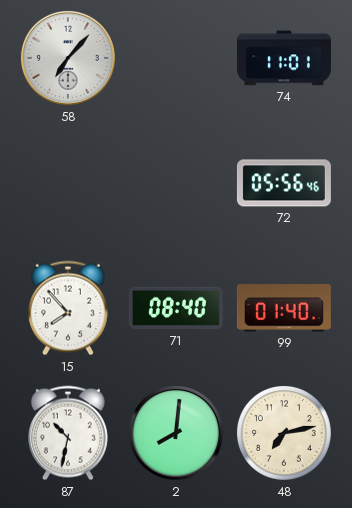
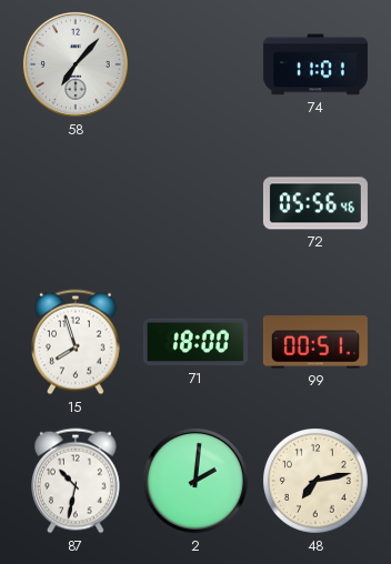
15: 7:53 -> 7:57 (77, 342)
71: 08:40 -> 18:00 (195, 342)
99: 01:40 -> 00:51 (315, 342)
2: 8:01 -> 2:01 (195, 481)
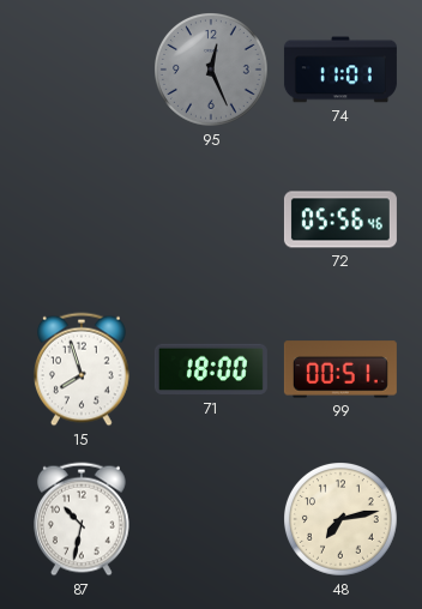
58: 7:07 -> none (76, 64)
95: none -> 12:26 (212, 71)
2: 2:01 -> none (195, 481)
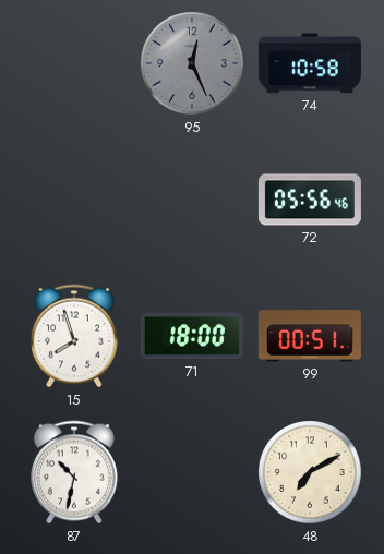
74: 11:01 -> 10:58 (310, 63)
48: 7:13 -> 7:10 (311, 473)
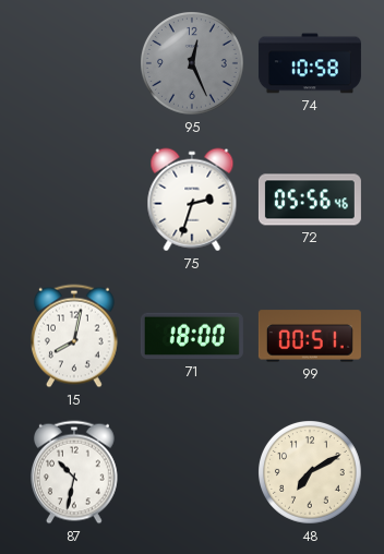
75: none -> 2:33 (192, 200)
15: 7:57 -> 8:02 (75, 336)
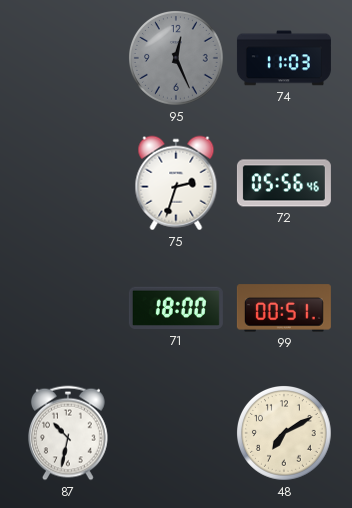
74: 10:58 -> 11:03 (284, 58)
15: 8:02 -> none (75, 336)
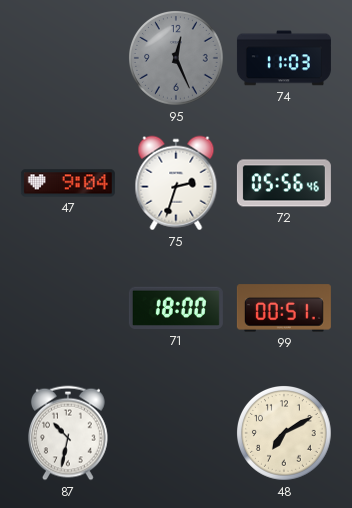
47: none -> 9:04 (68, 183)
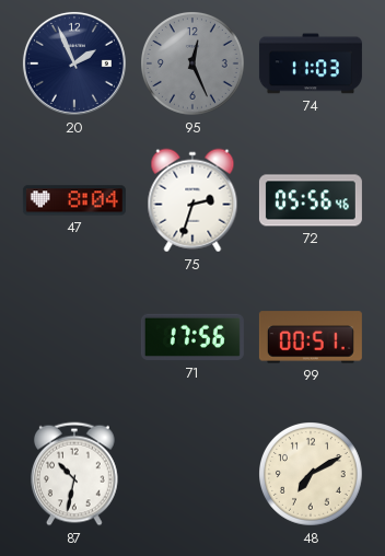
20: none -> 1:56 (74, 63)
47: 9:04 -> 8:04 (74, 200)
71: 18:00 -> 17:56 (192, 337)
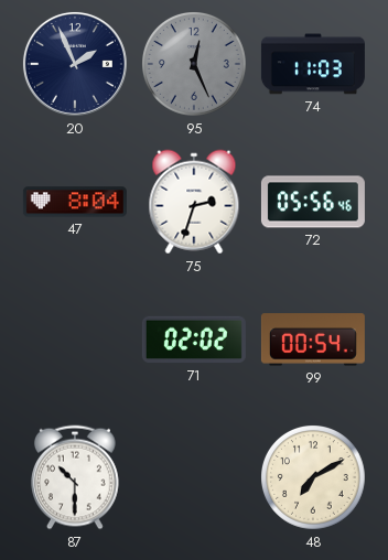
71: 17:56 -> 02:02 (194, 340)
99: 00:51 -> 00:54 (313, 340)
87: 10:32 -> 10:30 (76, 477)
